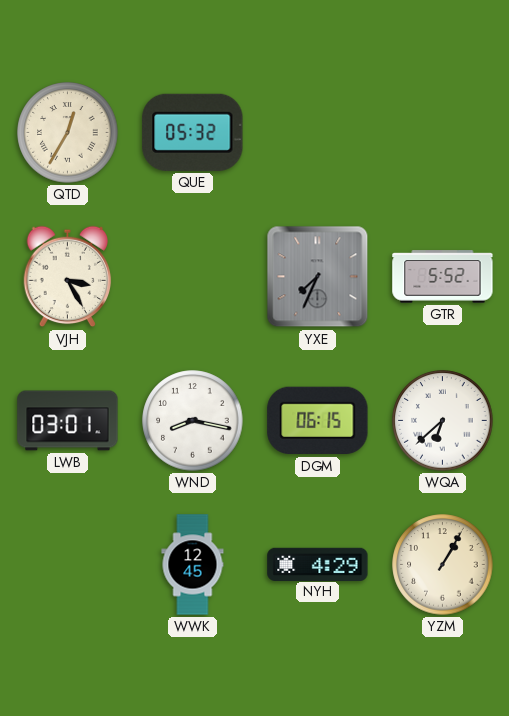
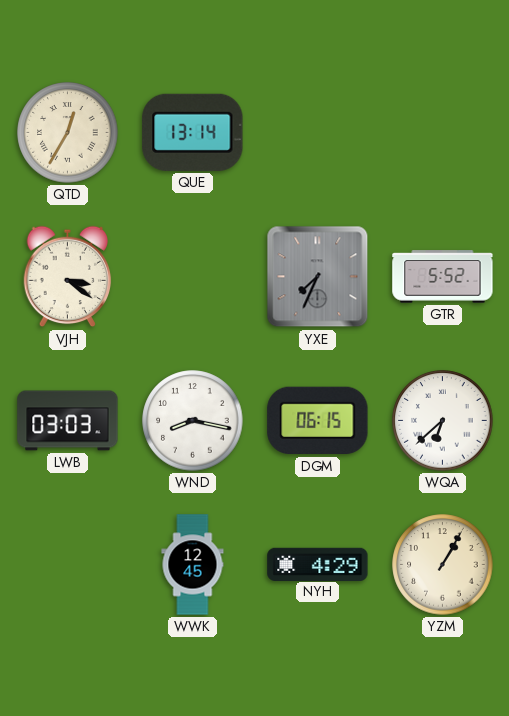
QUE: 05:32 -> 13:14 (193, 132)
VJH: 3:25 -> 3:21 (68, 277)
LWB: 03:01 -> 03:03 (68, 421)
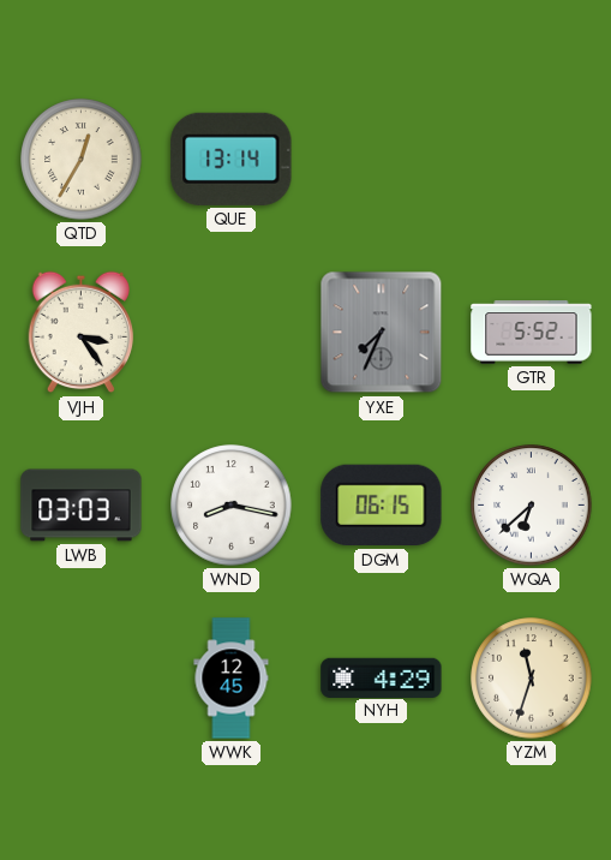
VJH: 3:21 -> 3:24 (82, 333)
YZM: 1:05 -> 11:33 (532, 679)
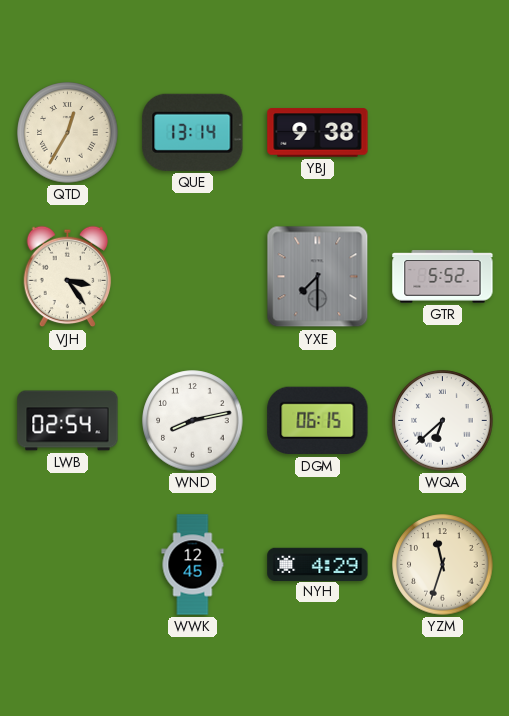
YBJ: none -> 9:38 (318, 133)
YXE: 7:34 -> 7:30 (318, 277)
LWB: 03:03 -> 02:54 (68, 421)
WND: 8:17 -> 8:13 (193, 421)
